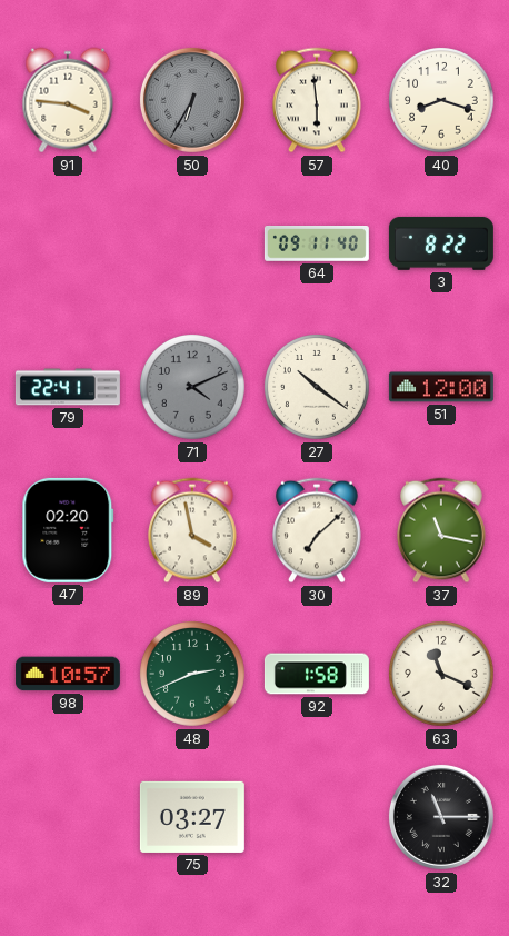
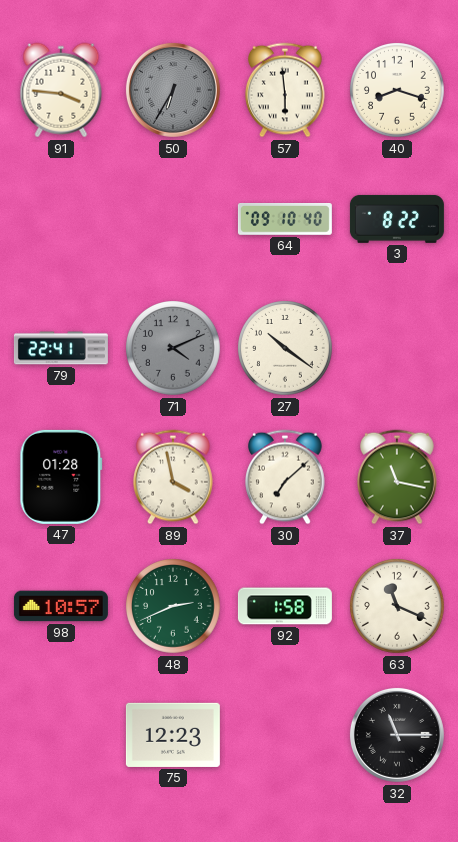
64: 09:11 -> 09:10 (285, 220)
51: 12:00 -> none (441, 387)
47: 02:20 -> 01:28 (61, 477)
75: 03:27 -> 12:23 (173, 735)
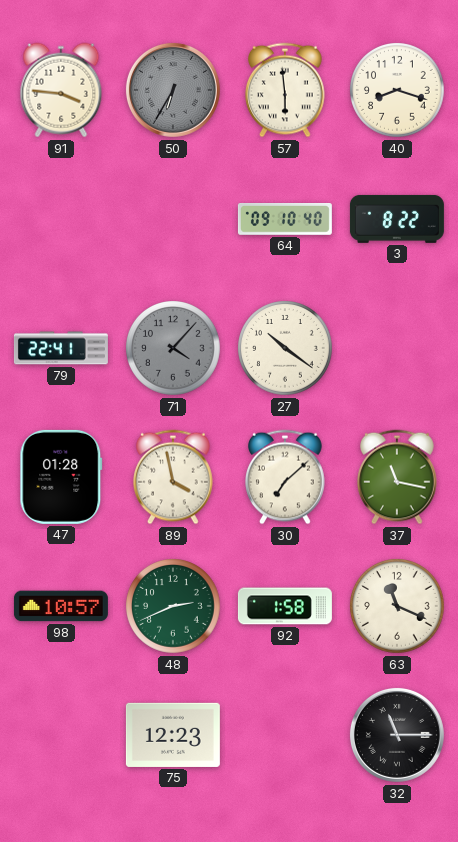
71: 4:11 -> 4:07 (174, 349)
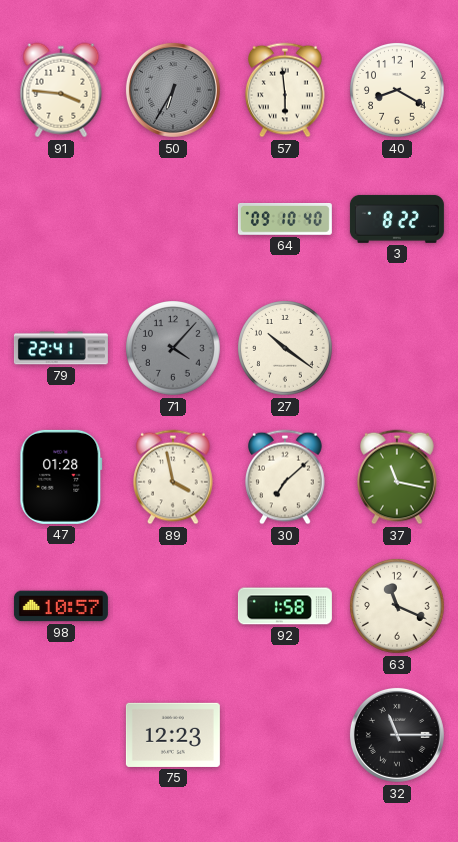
40: 8:18 -> 8:20 (398, 91)
48: 2:41 -> none (174, 607)
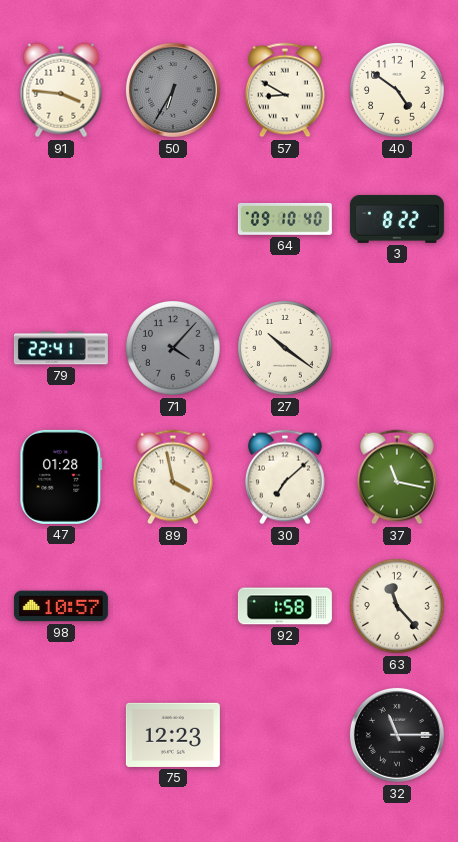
57: 5:59 -> 8:50 (286, 90)
40: 8:20 -> 4:51 (398, 91)
63: 11:19 -> 11:23 (398, 607)
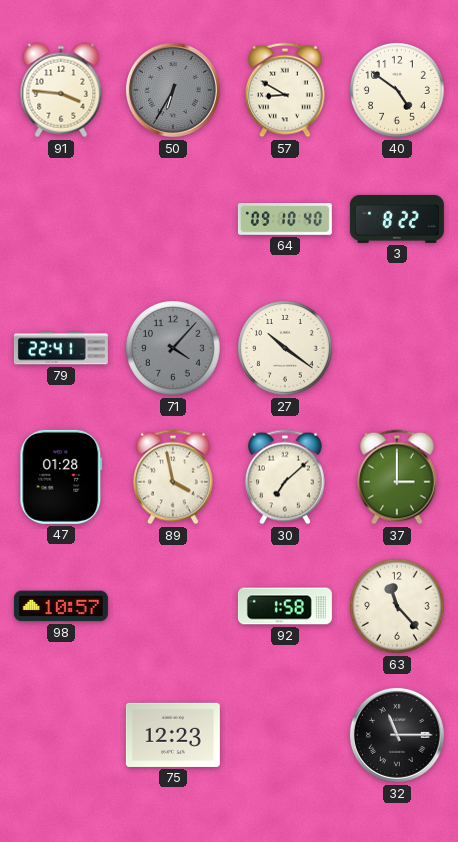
37: 11:17 -> 3:00 (398, 477)
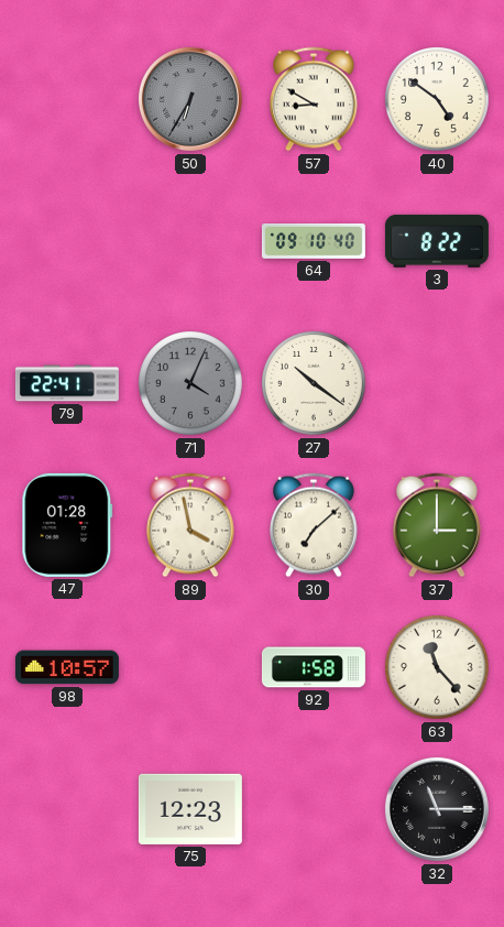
91: 3:46 -> none (61, 90)
71: 4:07 -> 4:04 (191, 384)
